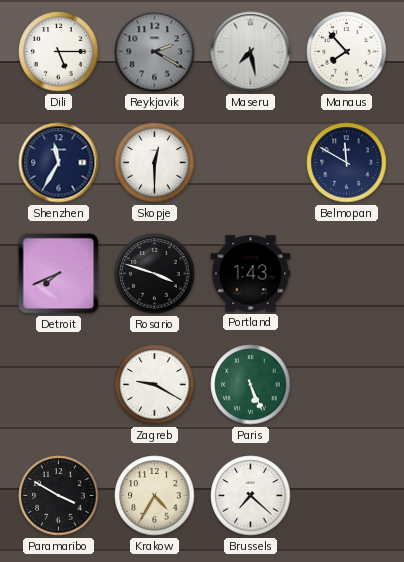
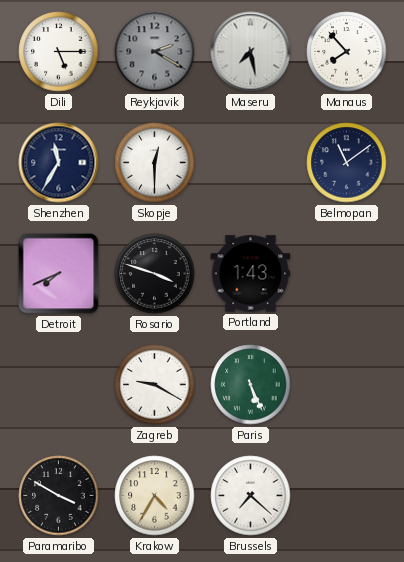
Belmopan: 11:50 -> 11:09 (347, 163)
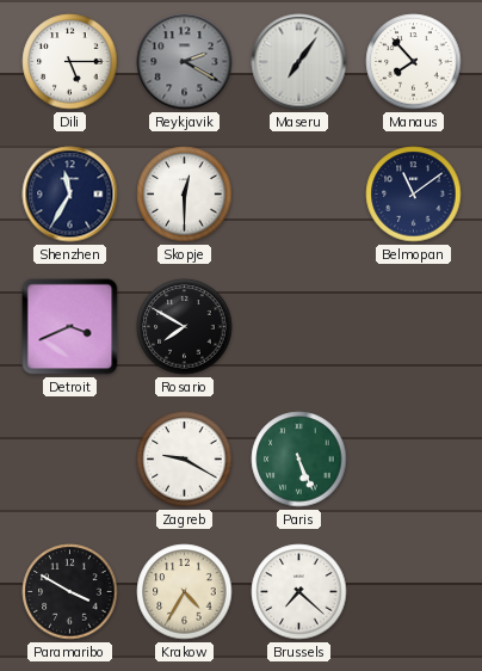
Maseru: 7:28 -> 7:06 (299, 62)
Detroit: 7:41 -> 3:41 (70, 327)
Rosario: 3:48 -> 7:50 (185, 327)
Portland: 1:43 -> none (251, 274)
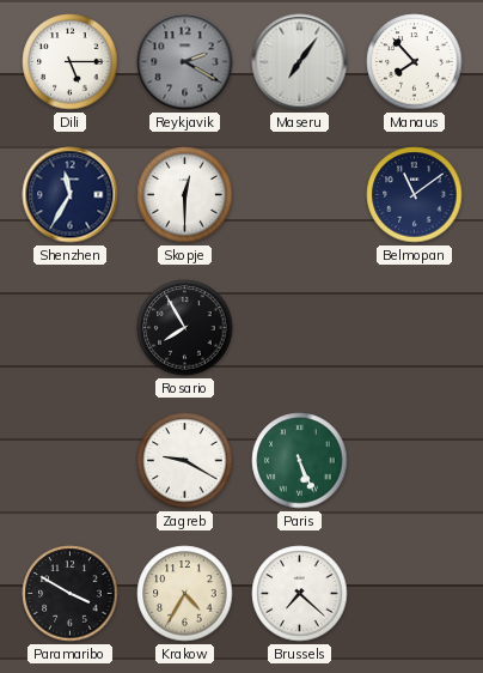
Detroit: 3:41 -> none (70, 327)
Rosario: 7:50 -> 7:55 (185, 328)
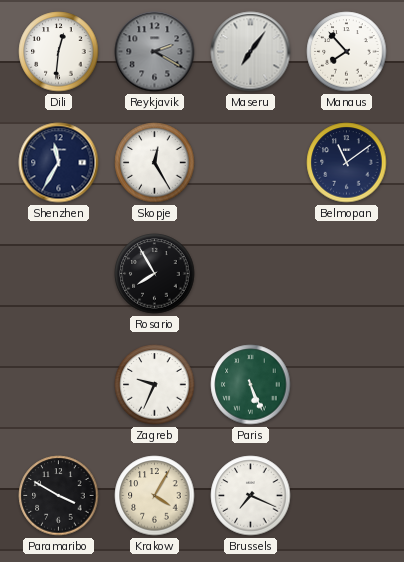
Dili: 5:15 -> 12:31 (59, 52)
Skopje: 12:30 -> 12:25 (155, 163)
Zagreb: 9:20 -> 9:34 (155, 385)
Krakow: 4:35 -> 4:05 (155, 496)
Brussels: 7:22 -> 7:19 (251, 496)
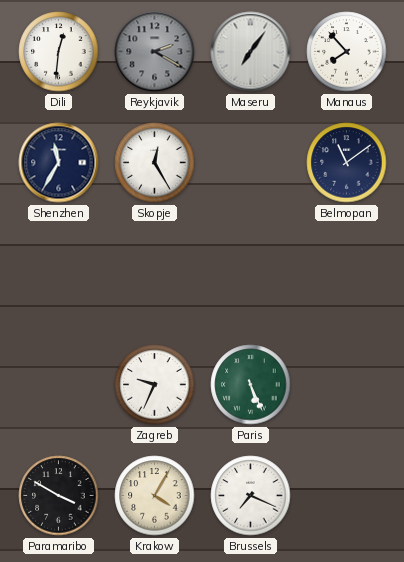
Rosario: 7:55 -> none (155, 274)
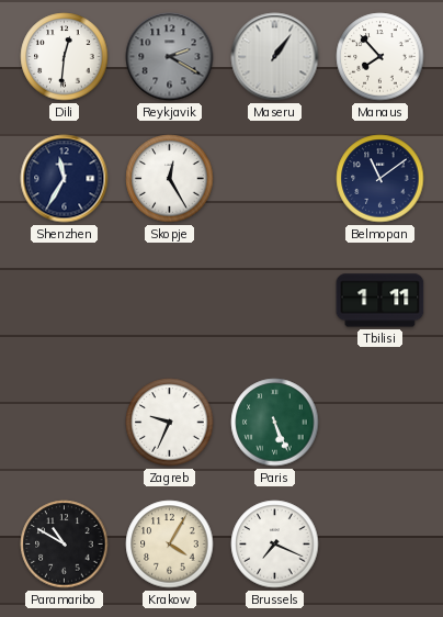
Maseru: 7:06 -> 1:06 (275, 57)
Tbilisi: none -> 1:11 (380, 301)
Paramaribo: 3:50 -> 10:50 (65, 545)
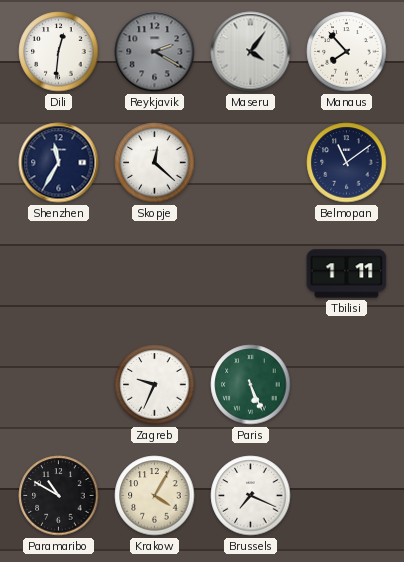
Maseru: 1:06 -> 4:06 (251, 52)
Skopje: 12:25 -> 12:22 (155, 163)
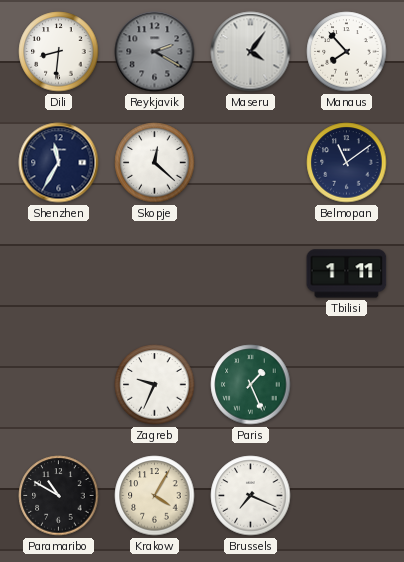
Dili: 12:31 -> 8:31 (59, 52)
Paris: 5:26 -> 1:26 (251, 385)
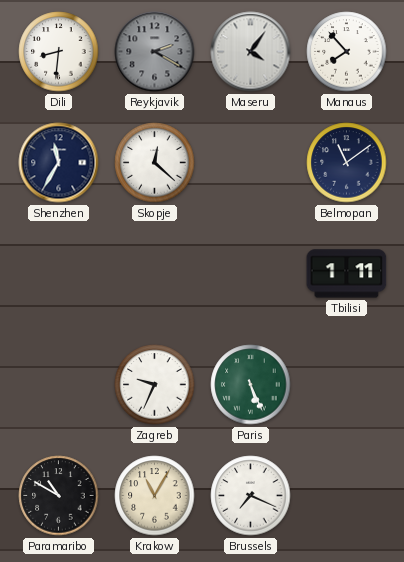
Paris: 1:26 -> 5:26 (251, 385)
Krakow: 4:05 -> 11:05 (155, 496)
